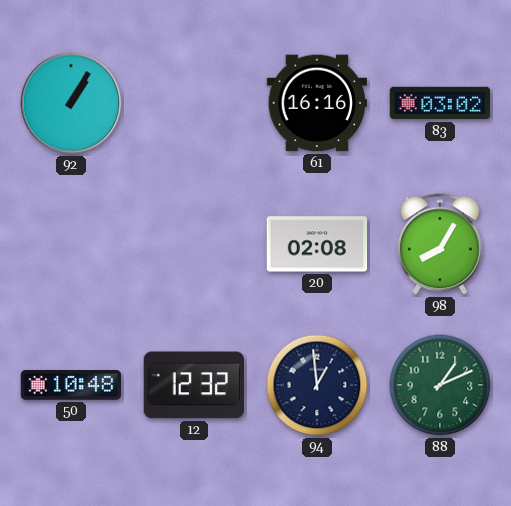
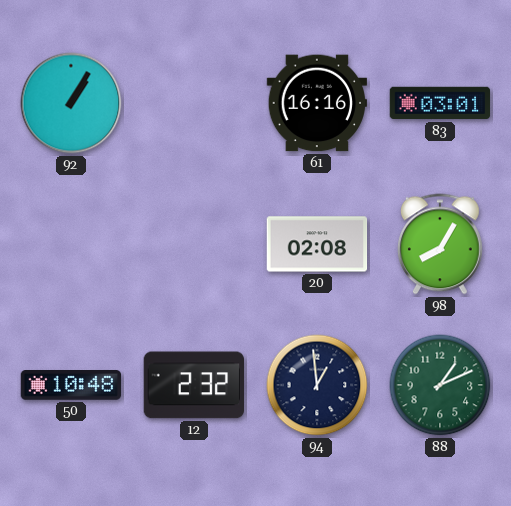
83: 03:02 -> 03:01 (440, 103)
12: 12:32 -> 2:32 (193, 385)
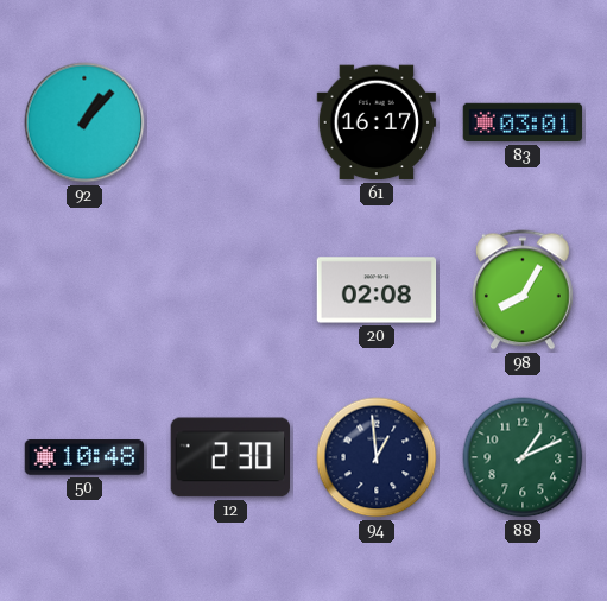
92: 1:05 -> 1:07 (84, 122)
61: 16:16 -> 16:17 (377, 122)
12: 2:32 -> 2:30 (229, 457)
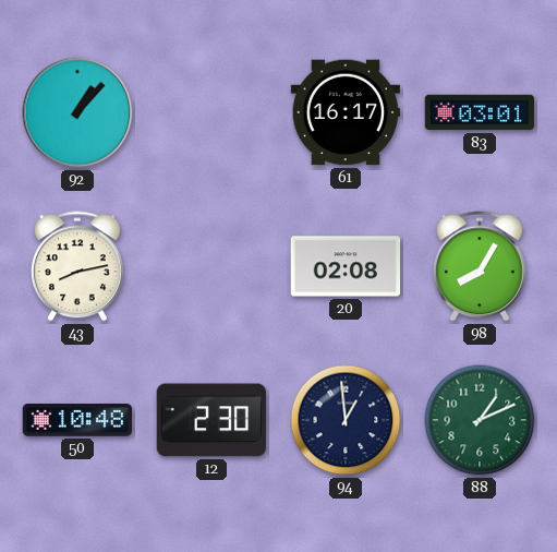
43: none -> 8:13 (77, 266)
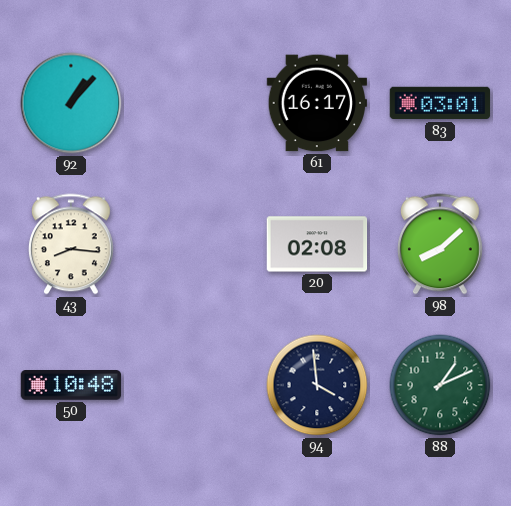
43: 8:13 -> 8:16 (71, 244)
98: 8:05 -> 8:08 (440, 244)
12: 2:30 -> none (210, 420)
94: 12:59 -> 3:59 (317, 385)
